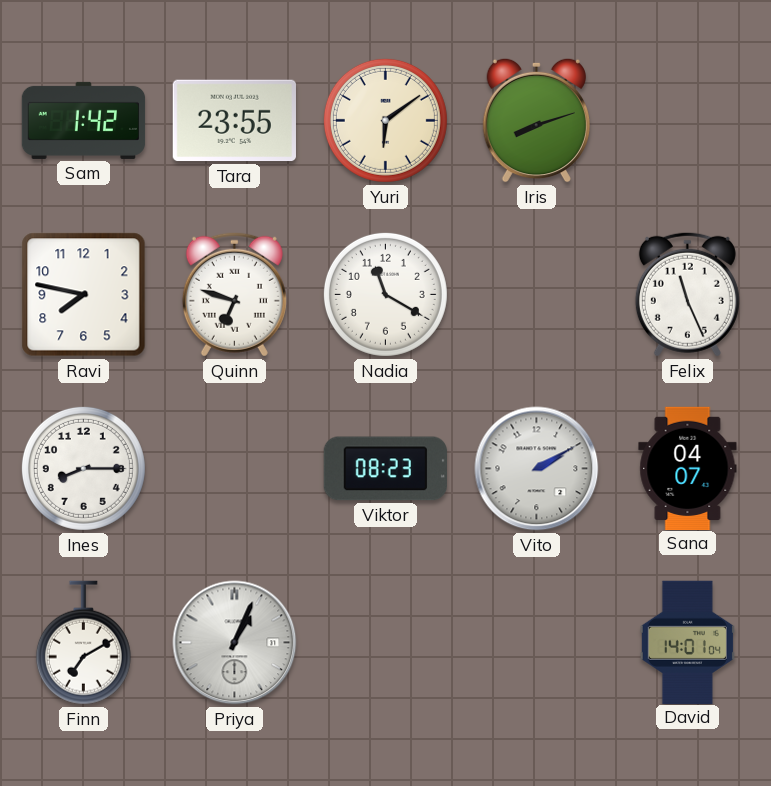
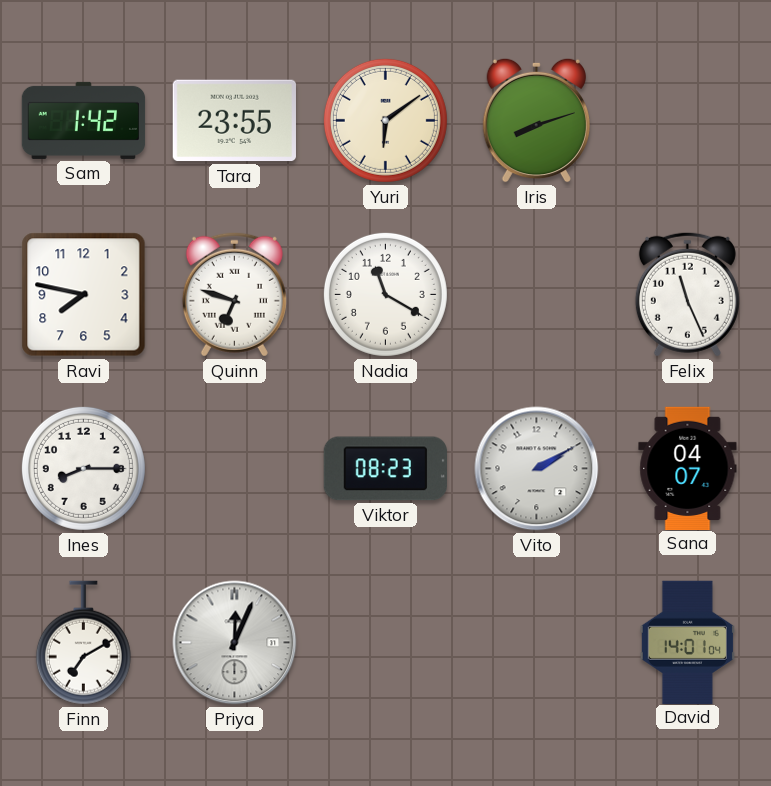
Priya: 1:04 -> 12:04 (235, 643)
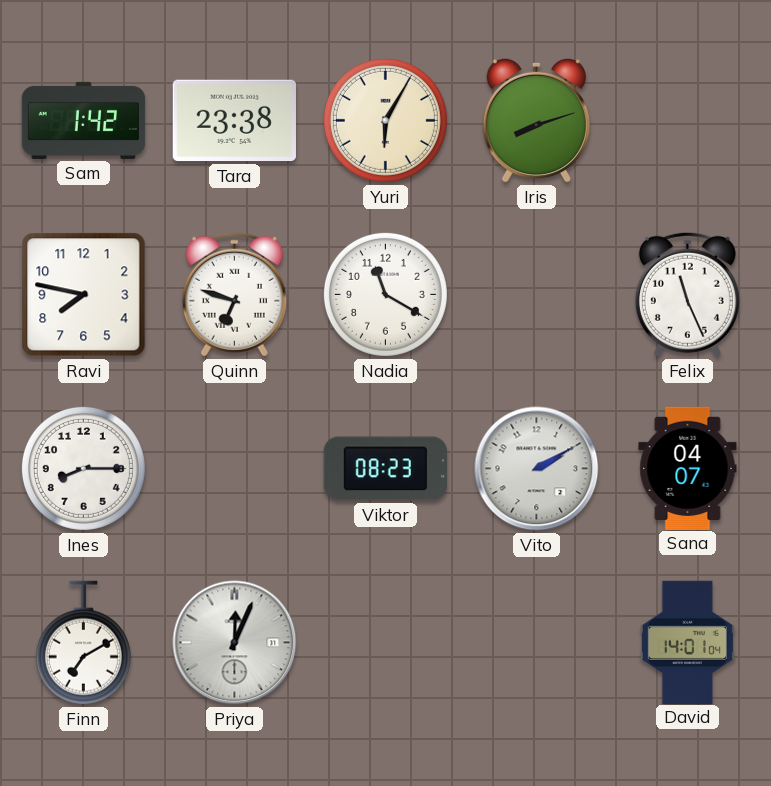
Tara: 23:55 -> 23:38 (234, 121)
Yuri: 6:09 -> 6:05 (385, 120)
